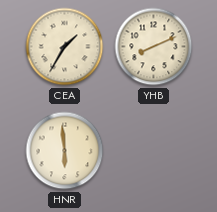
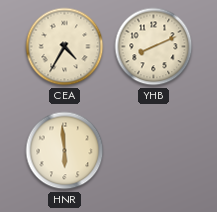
CEA: 1:35 -> 4:35 (65, 47)
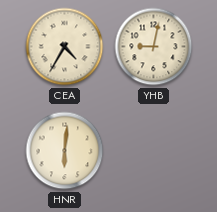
YHB: 8:11 -> 9:02 (154, 47)
HNR: 5:59 -> 6:01 (65, 151)
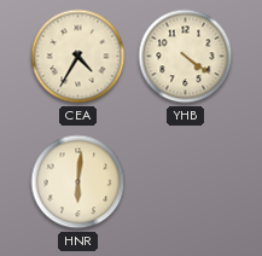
YHB: 9:02 -> 4:21 (186, 57)
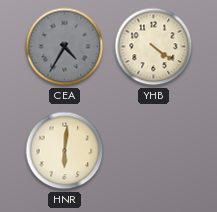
CEA dial: cream -> grey (65, 47)
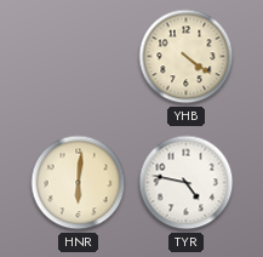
CEA: 4:35 -> none (65, 47)
TYR: none -> 4:47 (187, 183)
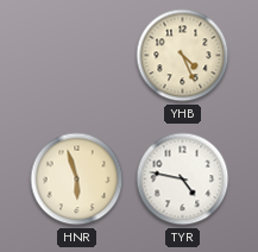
YHB: 4:21 -> 4:26 (183, 56)
HNR: 6:01 -> 5:57 (77, 179)
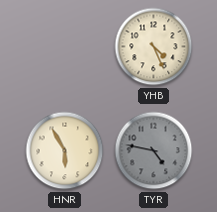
HNR: 5:57 -> 5:55 (65, 151)
TYR dial: white -> grey (154, 151)
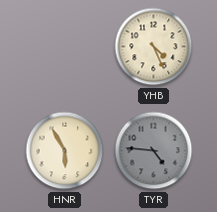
TYR: 4:47 -> 4:46 (154, 151)
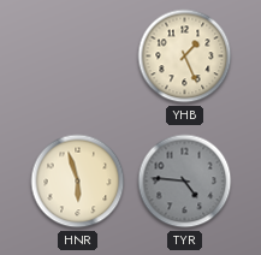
YHB: 4:26 -> 1:26 (185, 57)
HNR: 5:55 -> 5:57 (78, 182)
